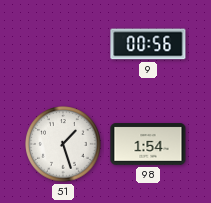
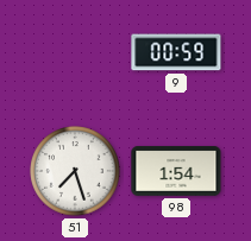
9: 00:56 -> 00:59 (176, 52)
51: 1:27 -> 7:27 (75, 171)
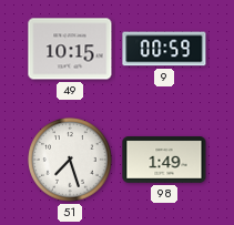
49: none -> 10:15 (70, 49)
98: 1:54 -> 1:49 (164, 160)
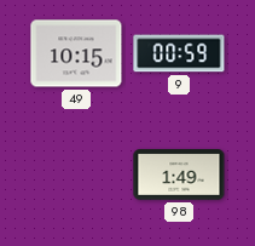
51: 7:27 -> none (70, 160)
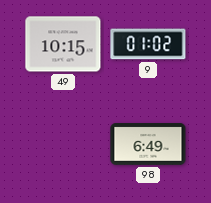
9: 00:59 -> 01:02 (148, 44)
98: 1:49 -> 6:49 (148, 144)
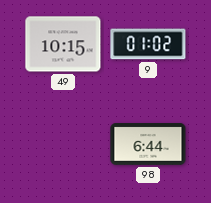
98: 6:49 -> 6:44 (148, 144)
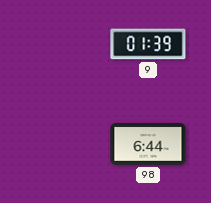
49: 10:15 -> none (63, 44)
9: 01:02 -> 01:39 (148, 44)
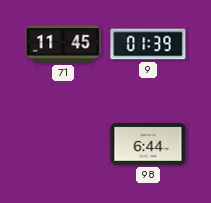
71: none -> 11:45 (63, 44)
